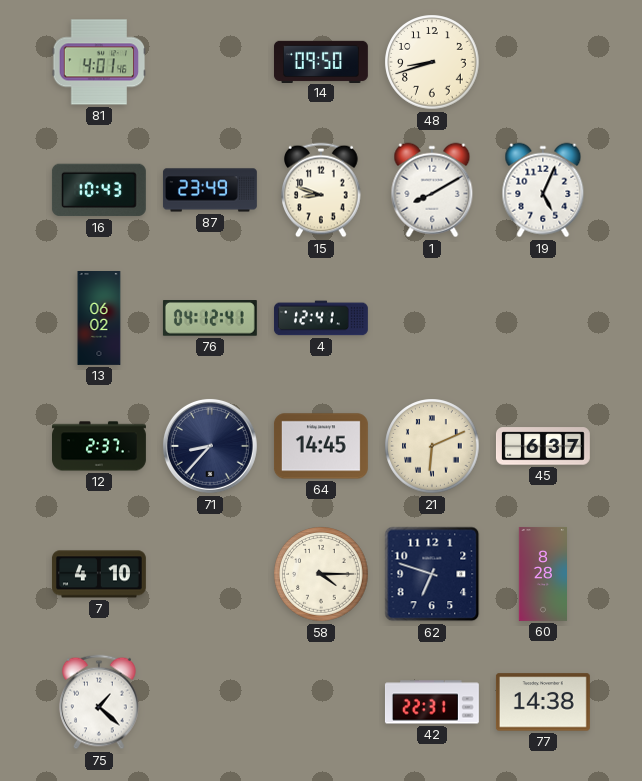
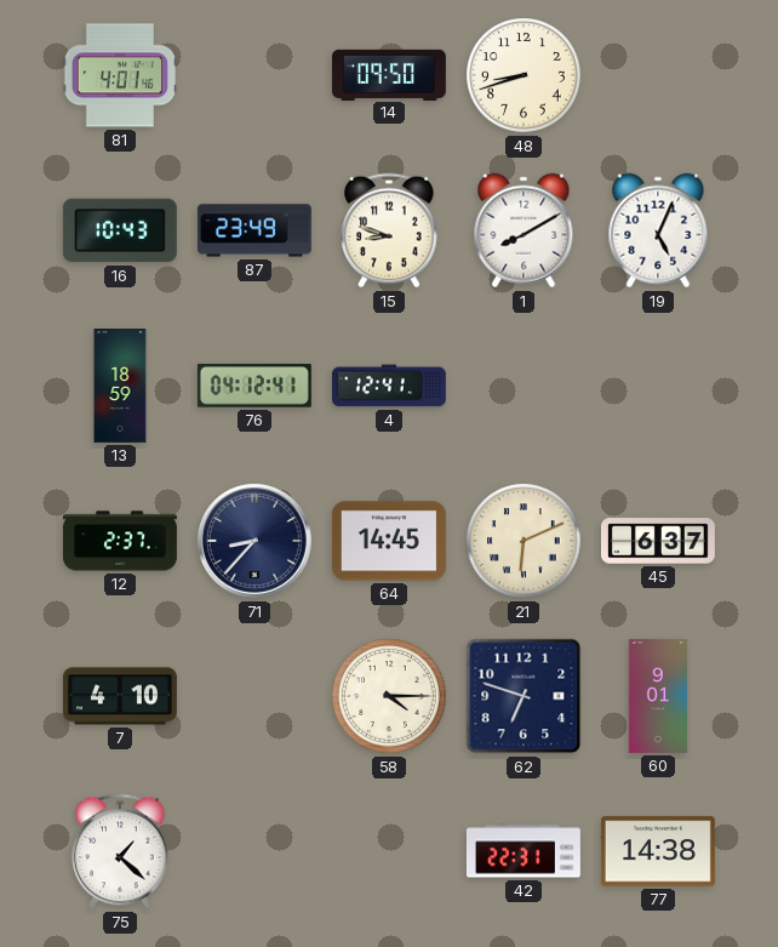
13: 06:02 -> 18:59 (120, 387)
60: 8:28 -> 9:01 (657, 696)
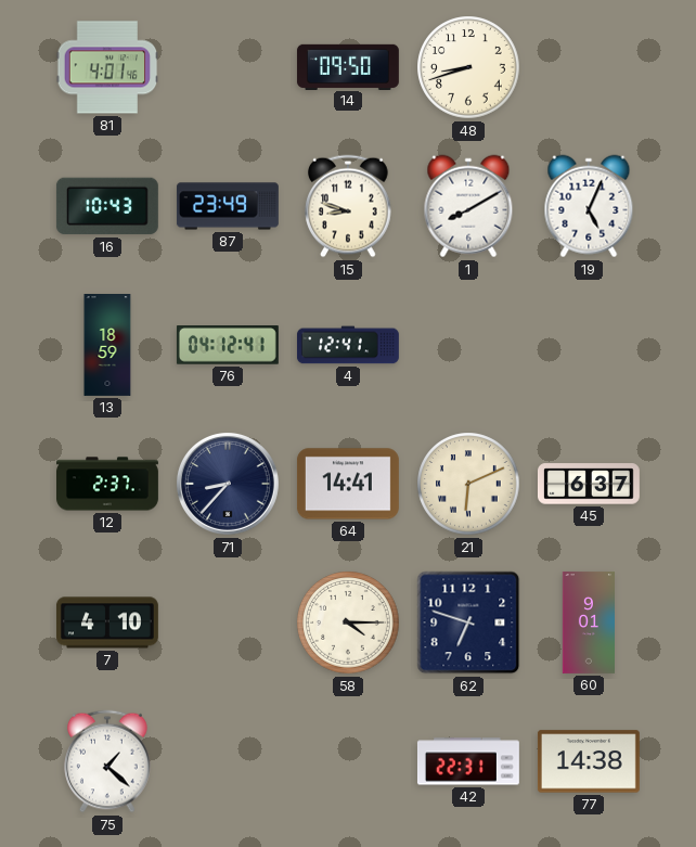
64: 14:45 -> 14:41 (348, 484)
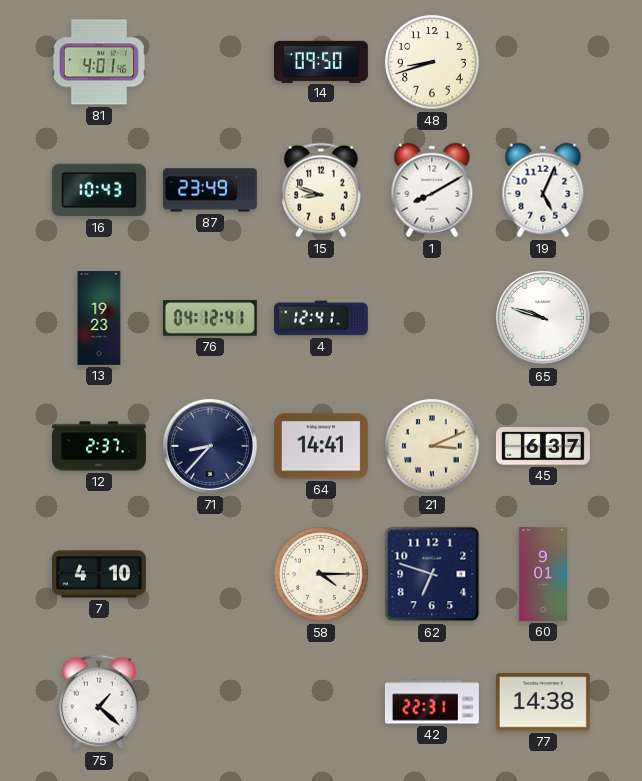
13: 18:59 -> 19:23 (99, 319)
65: none -> 9:48 (543, 318)
21: 6:11 -> 3:11 (432, 446)
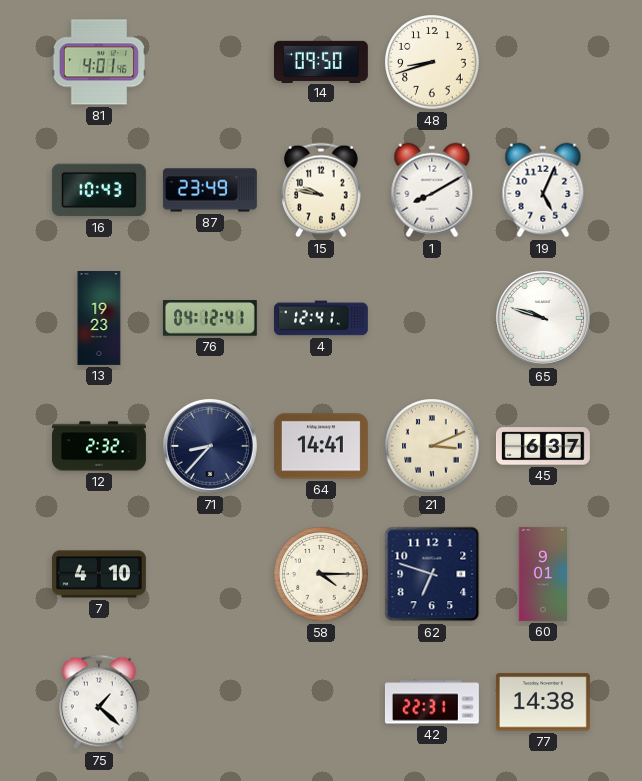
15: 8:48 -> 9:47 (321, 190)
12: 2:37 -> 2:32 (100, 446)
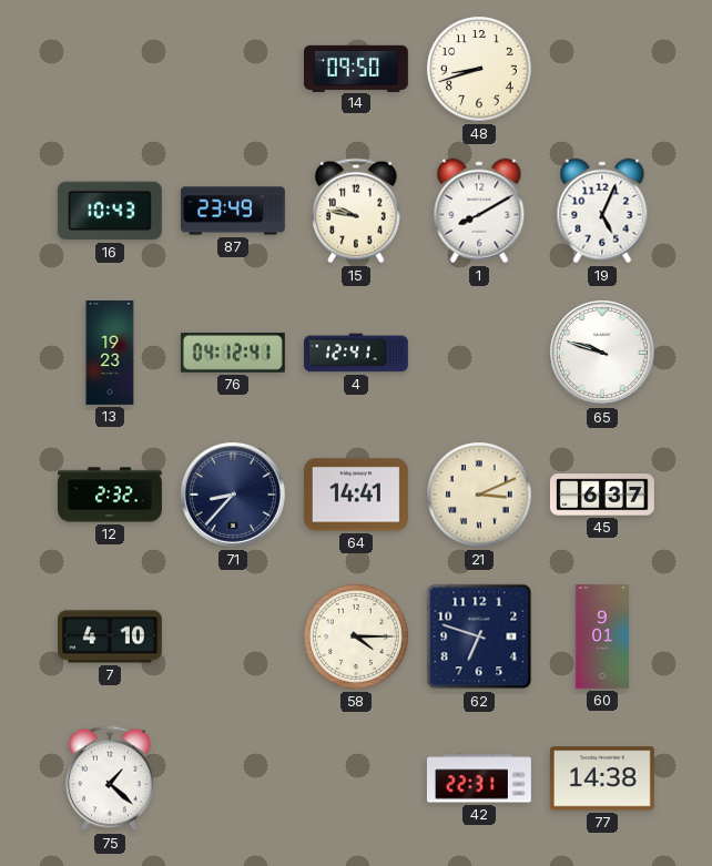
81: 4:01 -> none (99, 62)
